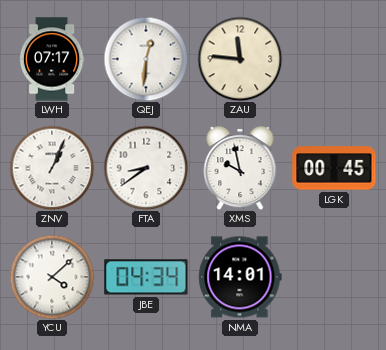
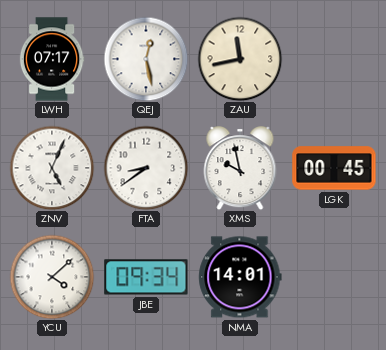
QEJ: 12:31 -> 12:28 (146, 59)
ZAU: 11:46 -> 11:43 (240, 59)
ZNV: 1:04 -> 5:04 (52, 168)
JBE: 04:34 -> 09:34 (146, 277)
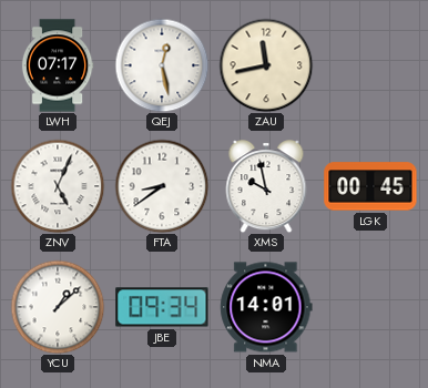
YCU: 4:08 -> 1:08 (58, 307)
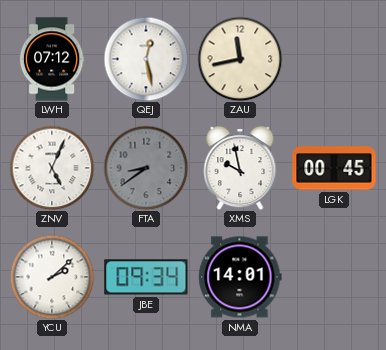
LWH: 07:17 -> 07:12 (52, 59)
FTA dial: white -> grey (146, 168)
YCU: 1:08 -> 2:08 (52, 277)
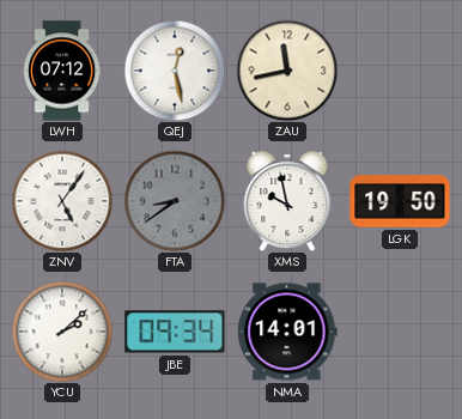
ZNV: 5:04 -> 5:06 (62, 201)
LGK: 00:45 -> 19:50 (400, 201)
